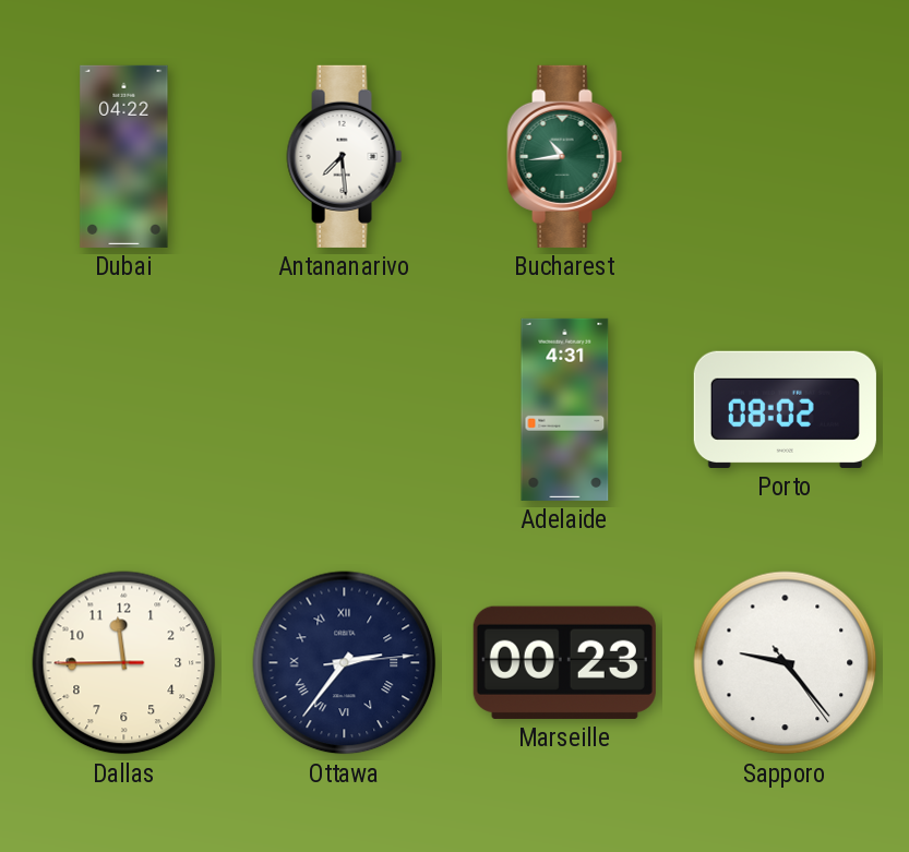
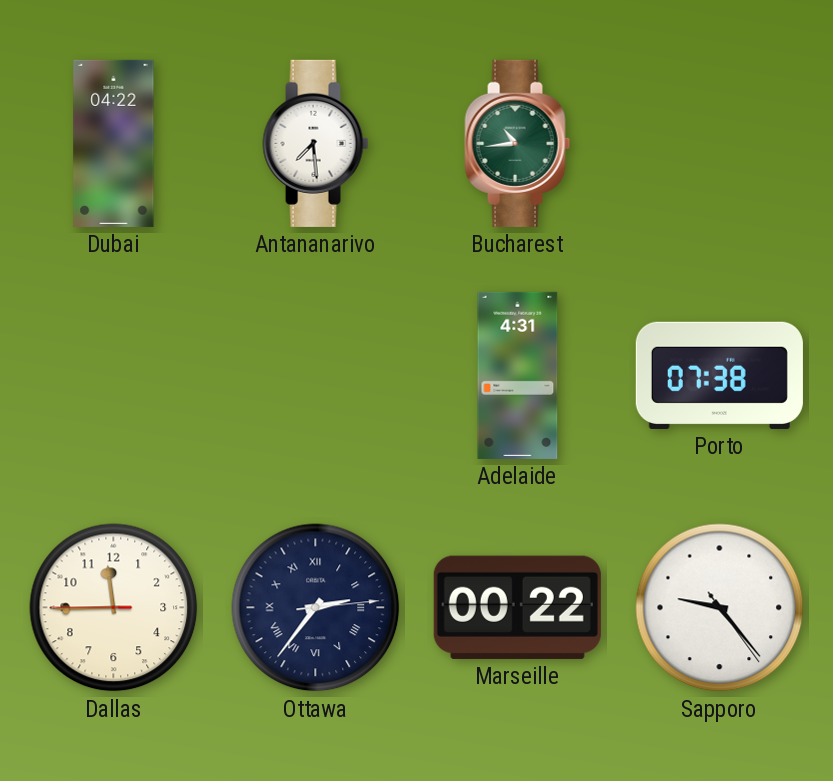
Porto: 08:02 -> 07:38 (719, 375)
Marseille: 00:23 -> 00:22 (517, 607)
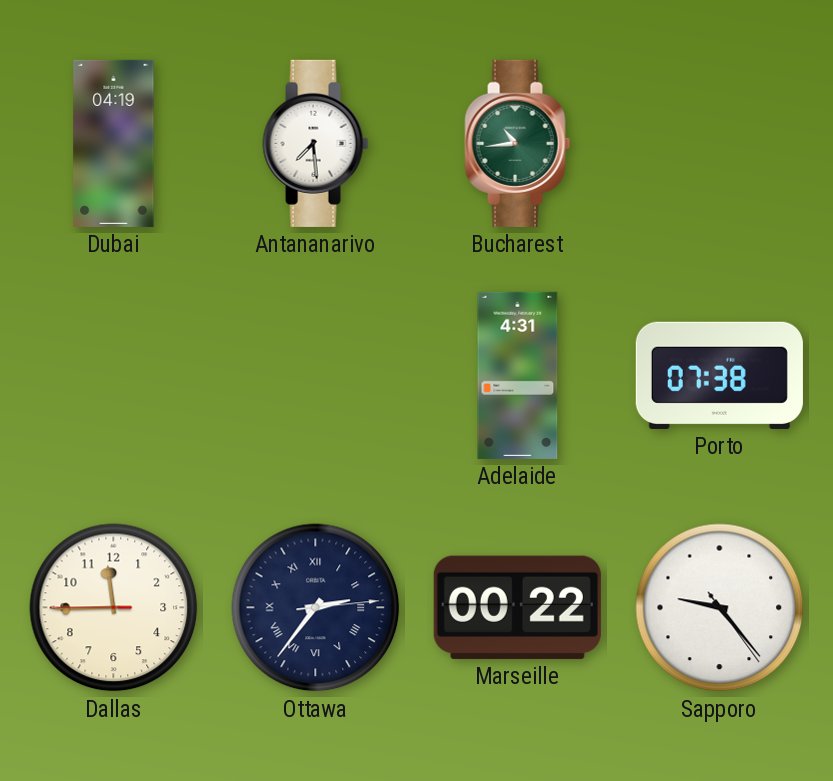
Dubai: 04:22 -> 04:19 (114, 143)
